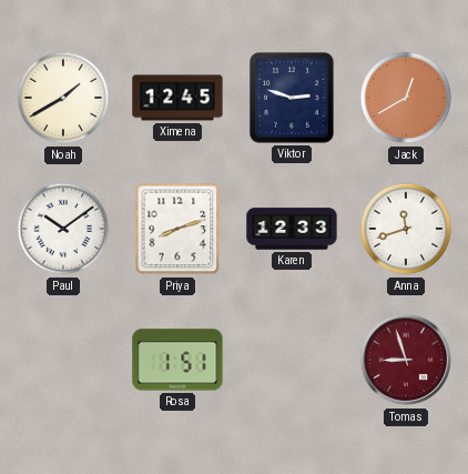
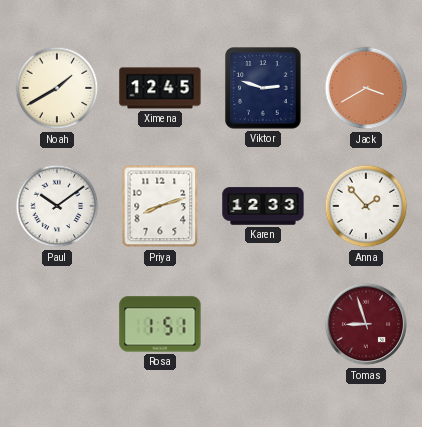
Jack: 12:40 -> 3:40 (366, 88)
Anna: 11:42 -> 1:53 (366, 206)
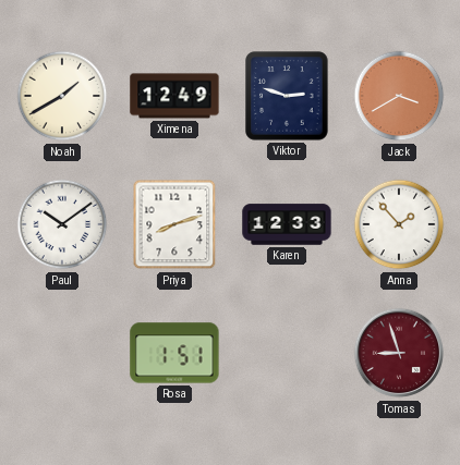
Ximena: 12:45 -> 12:49 (174, 96)
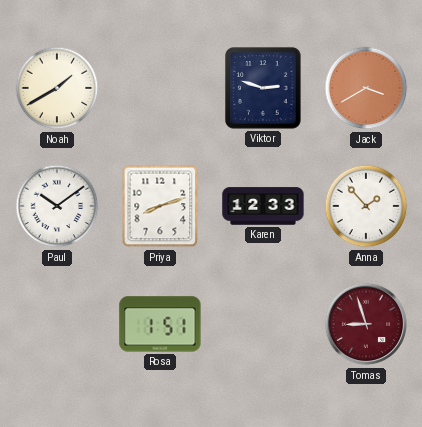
Ximena: 12:49 -> none (174, 96)
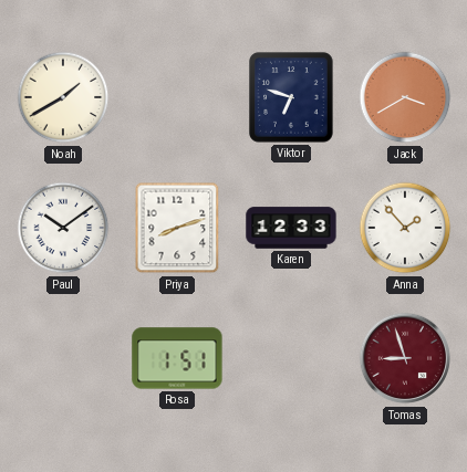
Viktor: 2:48 -> 6:48 (291, 97)
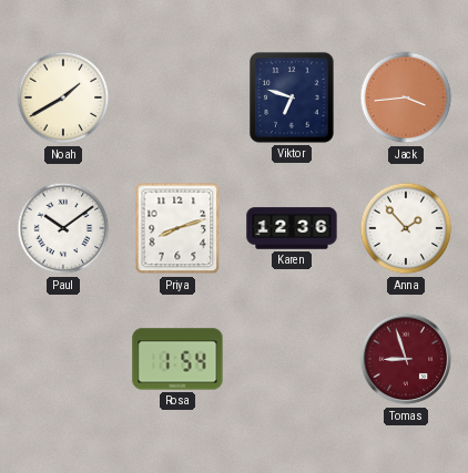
Jack: 3:40 -> 3:44 (406, 97)
Karen: 12:33 -> 12:36 (292, 228)
Rosa: 1:51 -> 1:54 (177, 359)
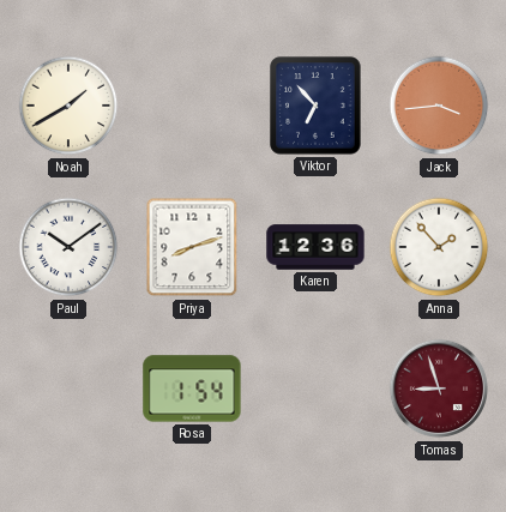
Viktor: 6:48 -> 6:53 (315, 106)
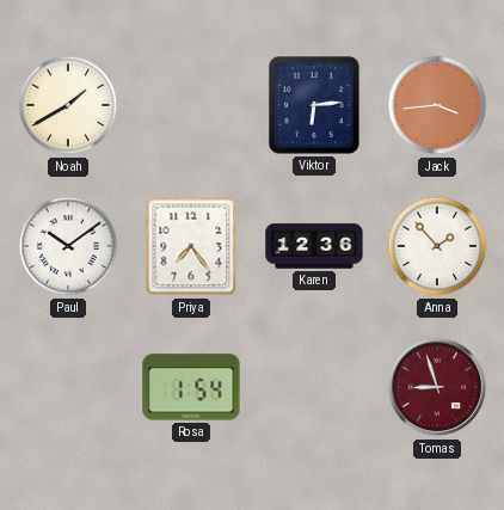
Viktor: 6:53 -> 6:14 (314, 105)
Priya: 8:12 -> 7:24 (191, 246)
